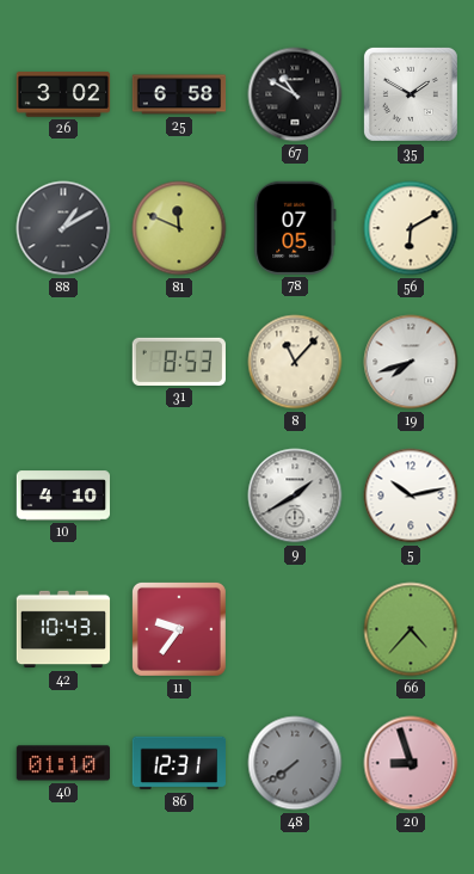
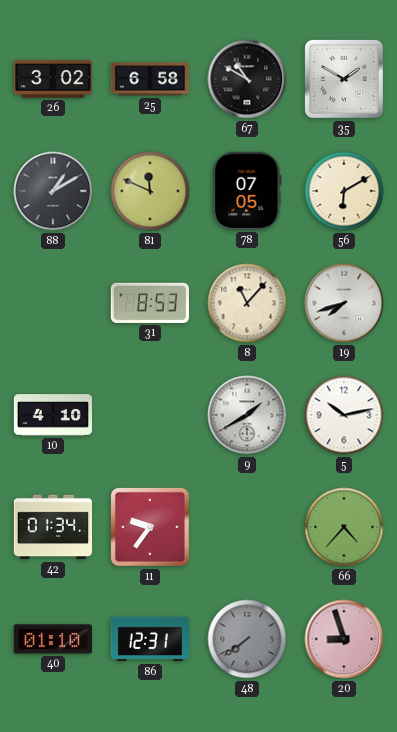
42: 10:43 -> 01:34 (53, 527)
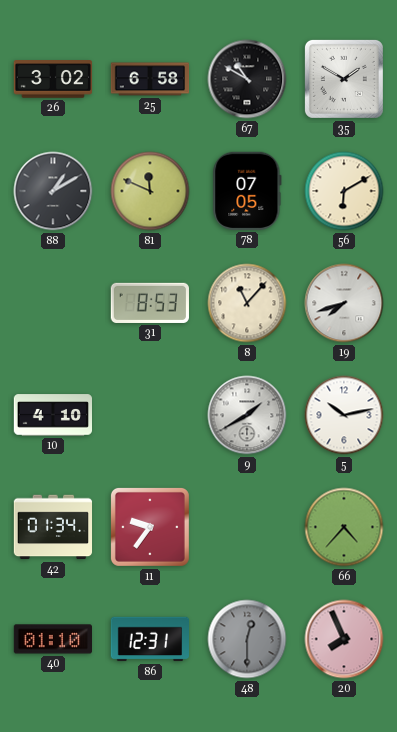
48: 7:39 -> 12:30 (247, 639)
20: 8:57 -> 7:56 (344, 639)
